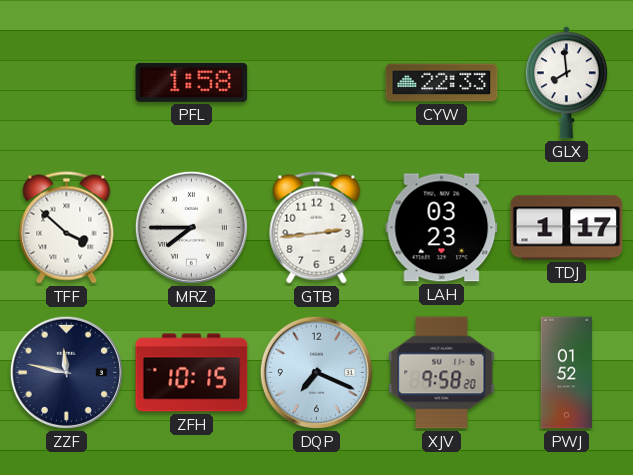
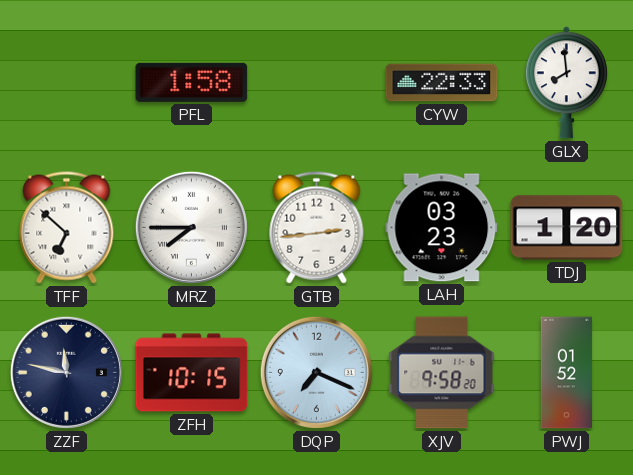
TFF: 3:52 -> 6:52 (67, 228)
TDJ: 1:17 -> 1:20 (567, 228)
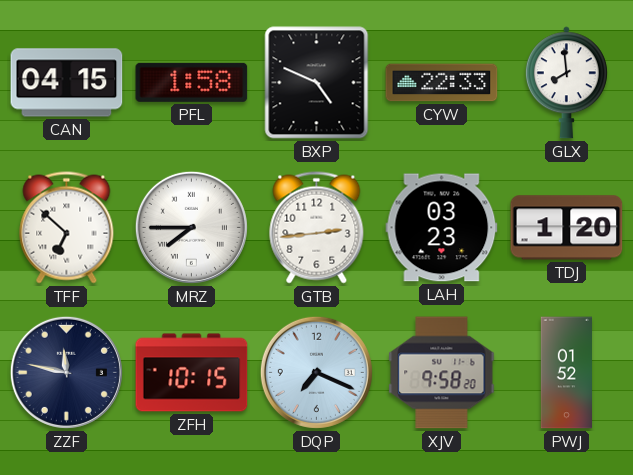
CAN: none -> 04:15 (67, 83)
BXP: none -> 4:49 (317, 83)
